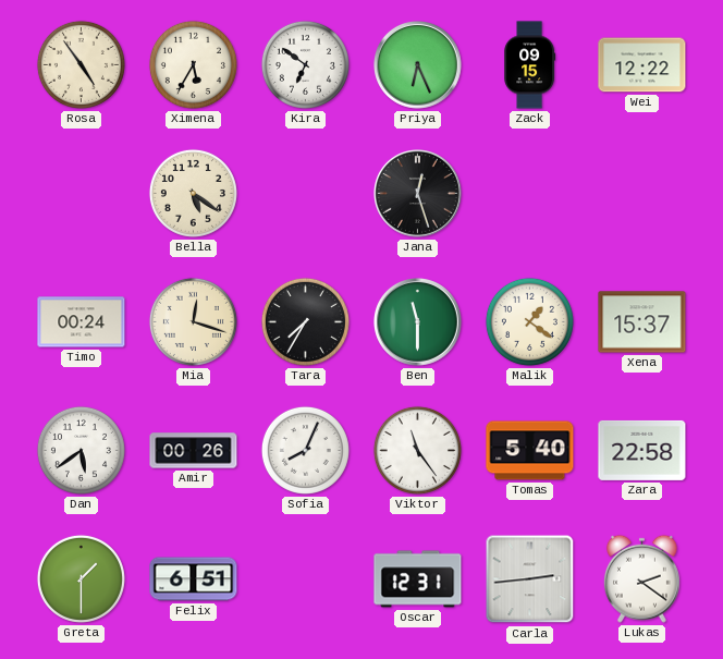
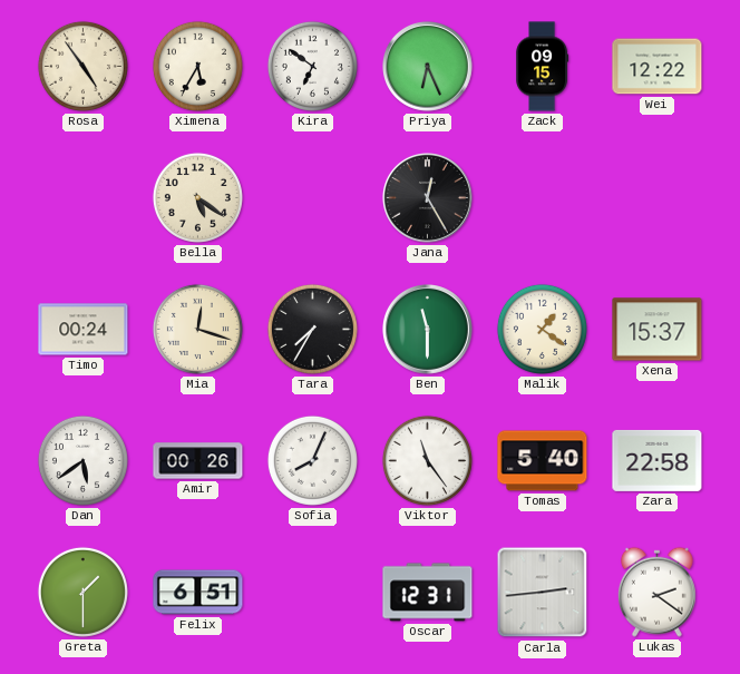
Jana: 12:27 -> 12:25 (428, 198)
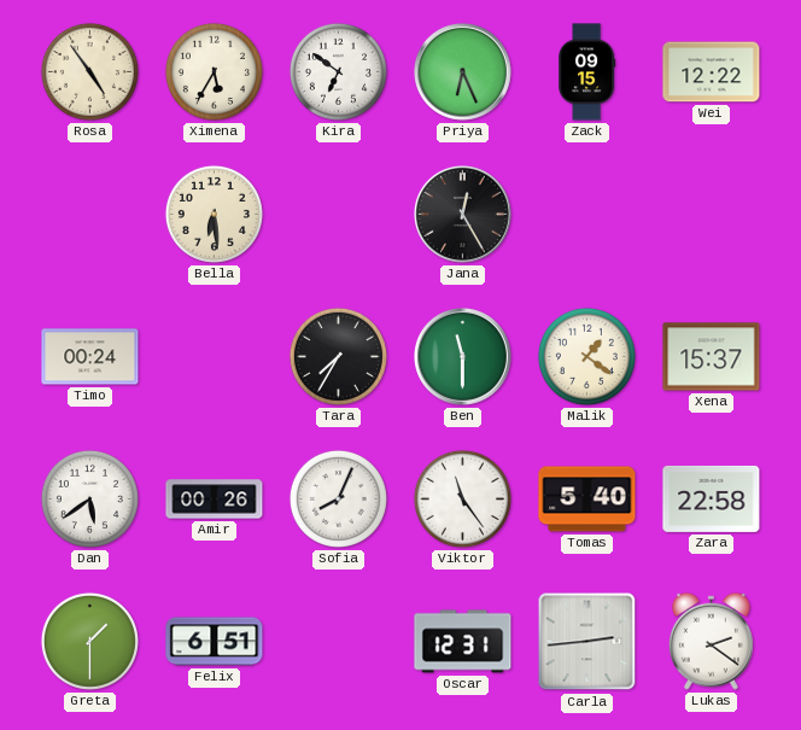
Bella: 5:21 -> 6:29 (214, 214)
Mia: 12:18 -> none (197, 329)
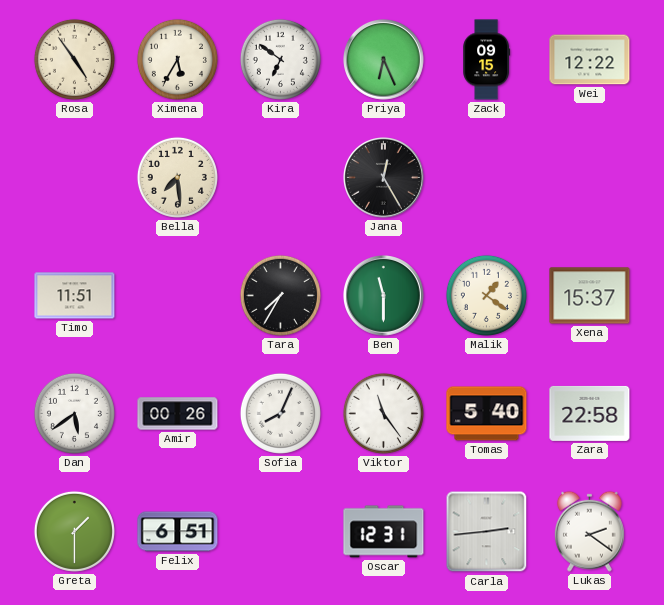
Bella: 6:29 -> 7:29 (177, 177)
Timo: 00:24 -> 11:51 (75, 296)
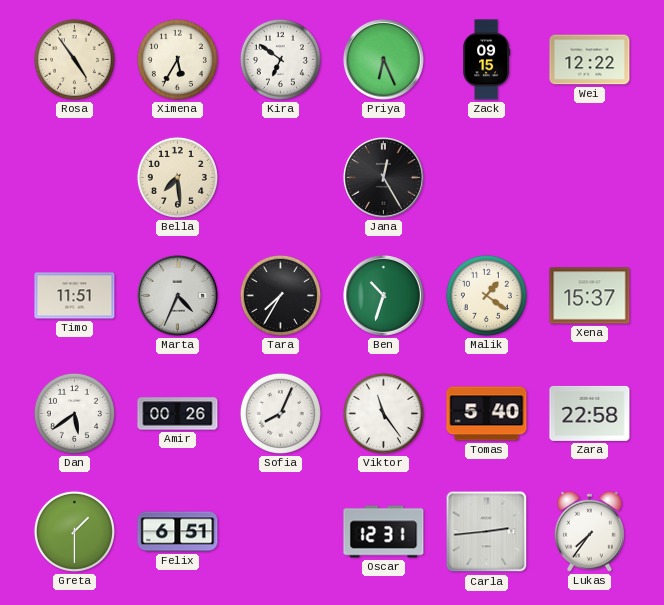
Marta: none -> 4:34 (178, 296)
Ben: 11:30 -> 10:33 (384, 296)
Lukas: 2:21 -> 7:36 (589, 531)
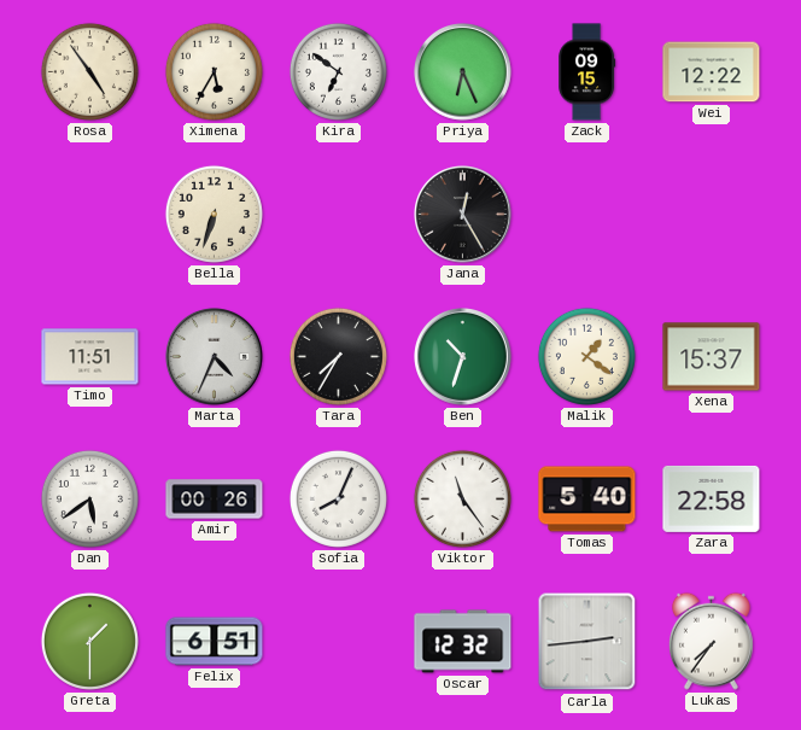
Bella: 7:29 -> 6:33 (214, 214)
Oscar: 12:31 -> 12:32 (463, 642)
